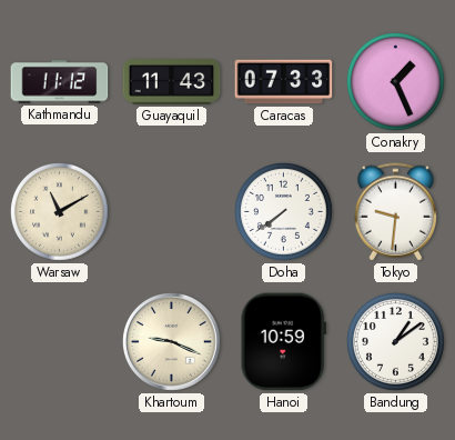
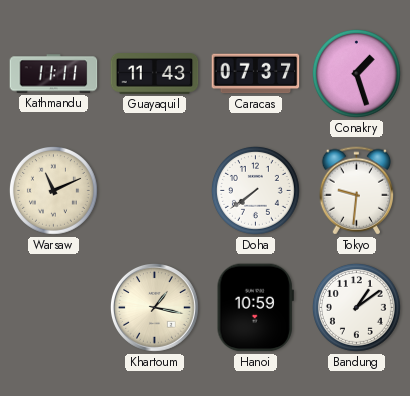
Kathmandu: 11:12 -> 11:11 (54, 74)
Caracas: 07:33 -> 07:37 (256, 74)
Conakry: 1:26 -> 1:27 (356, 73)
Warsaw: 11:10 -> 11:11 (53, 190)
Khartoum: 9:19 -> 1:17 (155, 308)
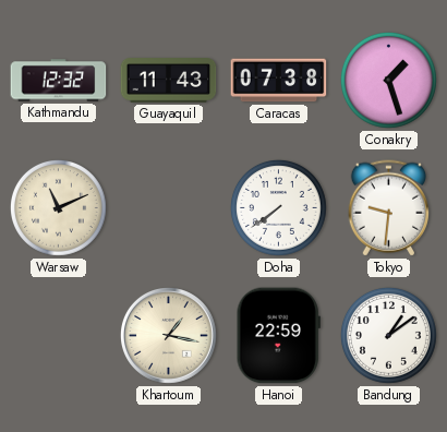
Kathmandu: 11:11 -> 12:32 (59, 81)
Caracas: 07:37 -> 07:38 (279, 81)
Hanoi: 10:59 -> 22:59 (278, 336)
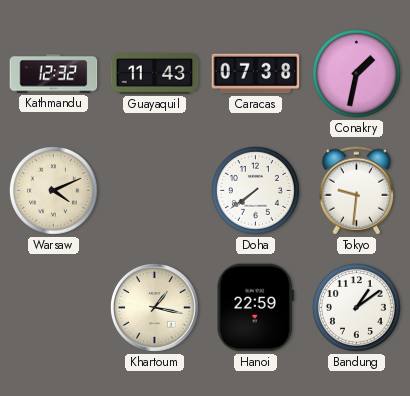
Conakry: 1:27 -> 1:32 (356, 73)
Warsaw: 11:11 -> 4:11 (53, 190)
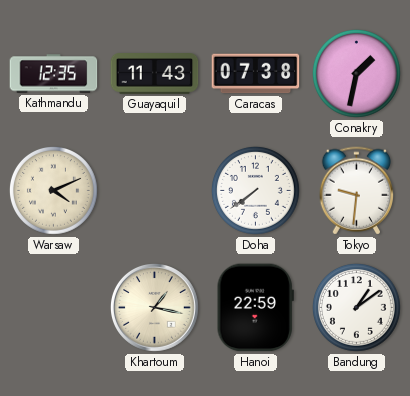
Kathmandu: 12:32 -> 12:35 (54, 74)
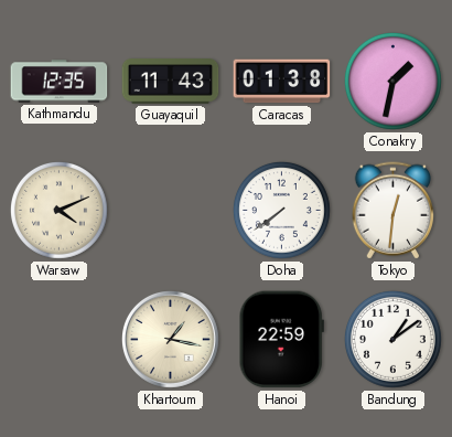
Caracas: 07:38 -> 01:38 (282, 82)
Tokyo: 9:31 -> 12:31 (392, 211)
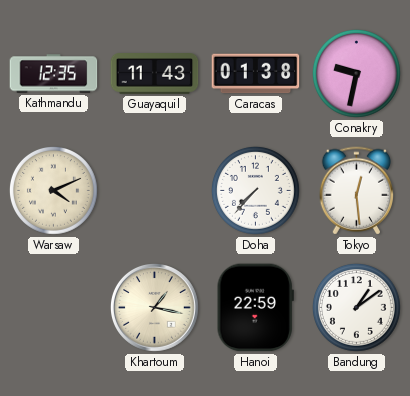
Conakry: 1:32 -> 9:32 (356, 73)
Doha: 7:39 -> 7:37 (255, 190)
Tokyo: 12:31 -> 12:29 (356, 191)
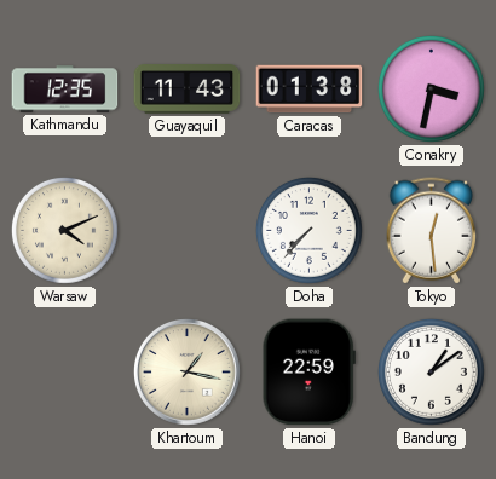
Conakry: 9:32 -> 3:32 (431, 88)
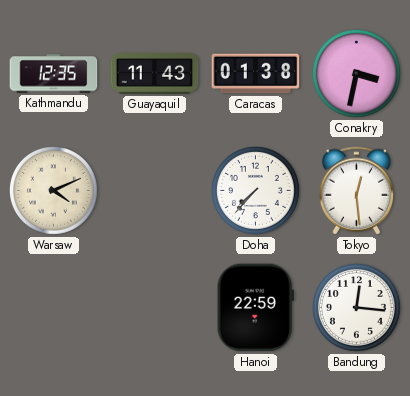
Khartoum: 1:17 -> none (188, 373)
Bandung: 1:09 -> 12:16 (356, 307)
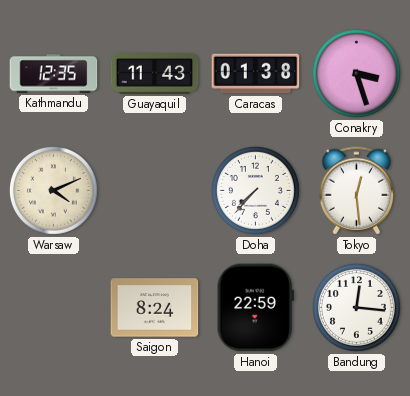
Conakry: 3:32 -> 3:27 (356, 73)
Saigon: none -> 8:24 (155, 308)
